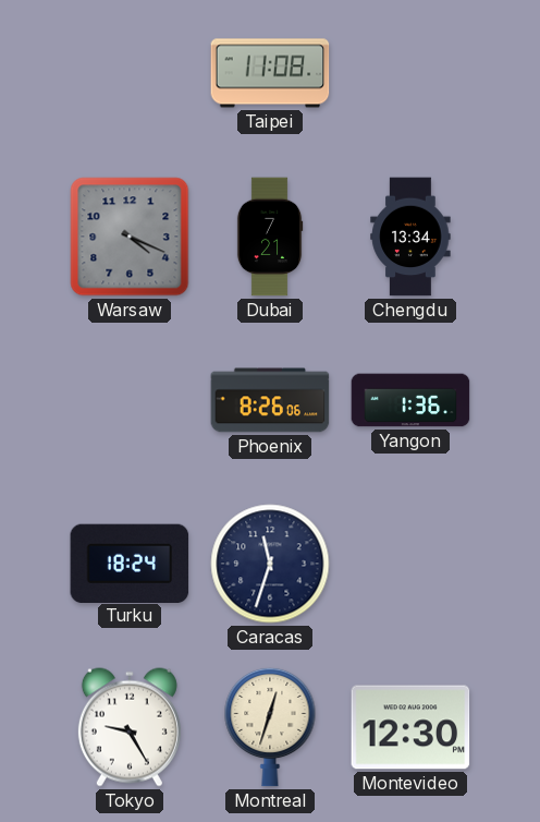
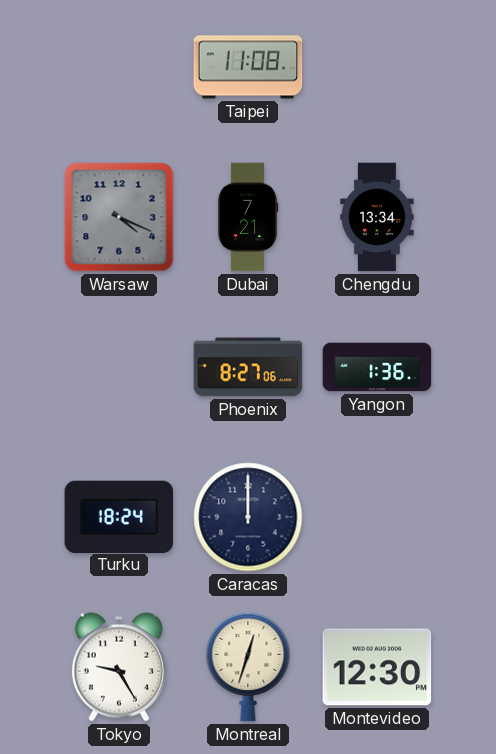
Phoenix: 8:26 -> 8:27 (248, 367)
Caracas: 11:33 -> 12:00 (248, 517)
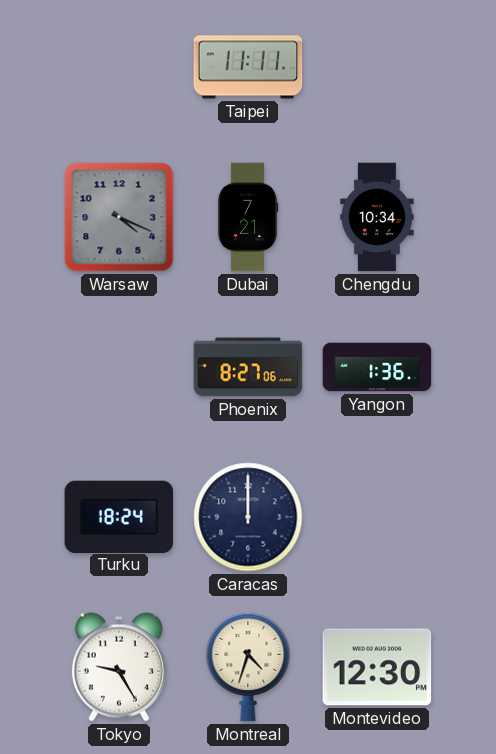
Taipei: 11:08 -> 11:11 (248, 67)
Chengdu: 13:34 -> 10:34 (377, 217)
Montreal: 12:33 -> 4:33 (248, 667)
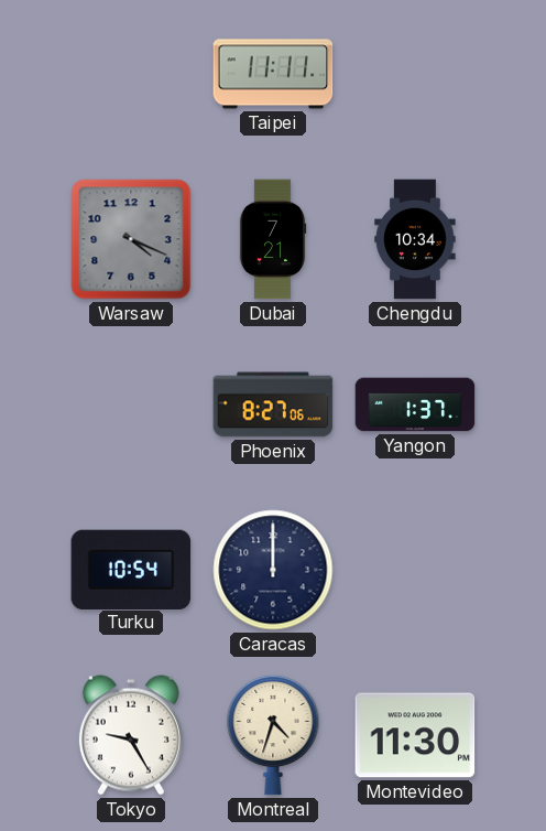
Yangon: 1:36 -> 1:37 (415, 404)
Turku: 18:24 -> 10:54 (131, 569)
Montevideo: 12:30 -> 11:30 (415, 735)
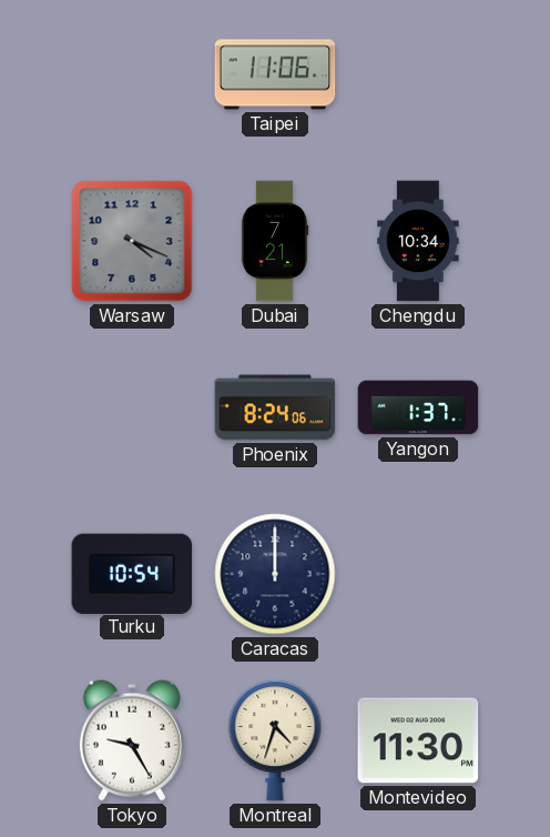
Taipei: 11:11 -> 11:06 (275, 74)
Phoenix: 8:27 -> 8:24 (275, 407)
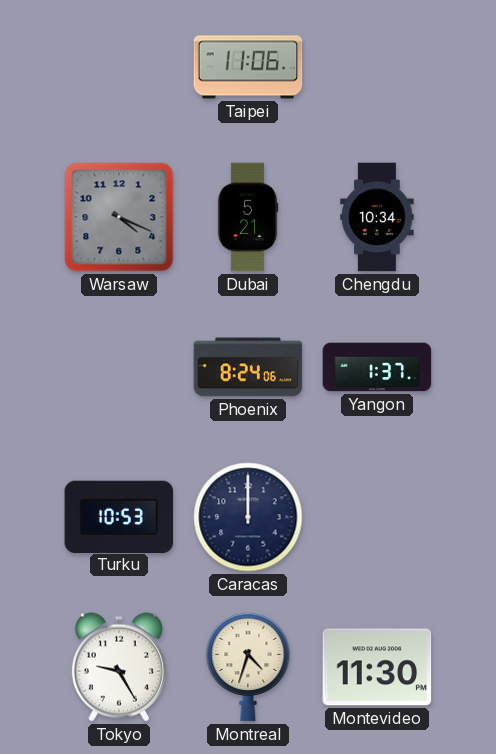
Dubai: 7:21 -> 5:21 (248, 217)
Turku: 10:54 -> 10:53 (119, 516)
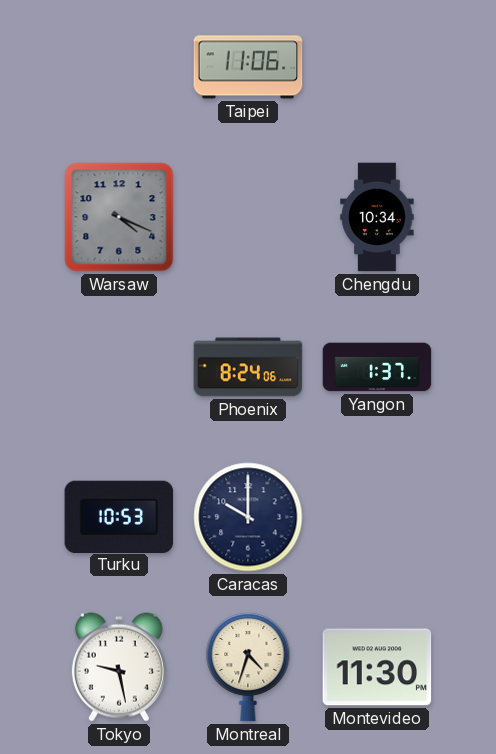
Dubai: 5:21 -> none (248, 217)
Caracas: 12:00 -> 10:00 (248, 517)
Tokyo: 9:25 -> 9:28 (119, 667)
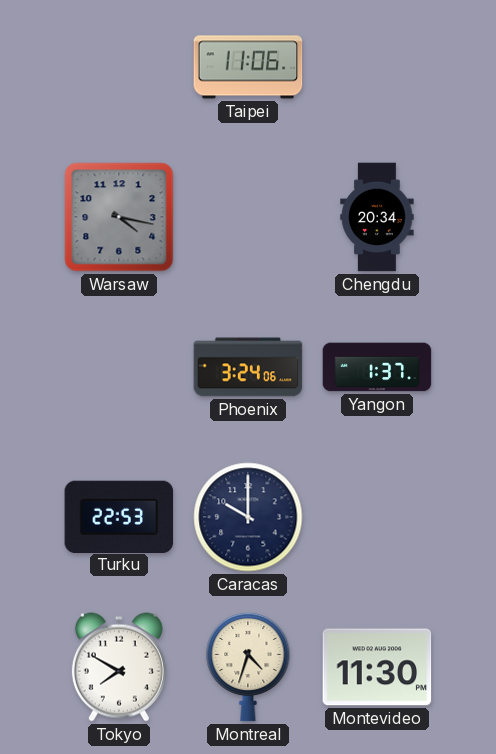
Warsaw: 4:19 -> 4:17 (119, 217)
Chengdu: 10:34 -> 20:34 (377, 217)
Phoenix: 8:24 -> 3:24 (248, 367)
Turku: 10:53 -> 22:53 (119, 516)
Tokyo: 9:28 -> 7:50 (119, 667)
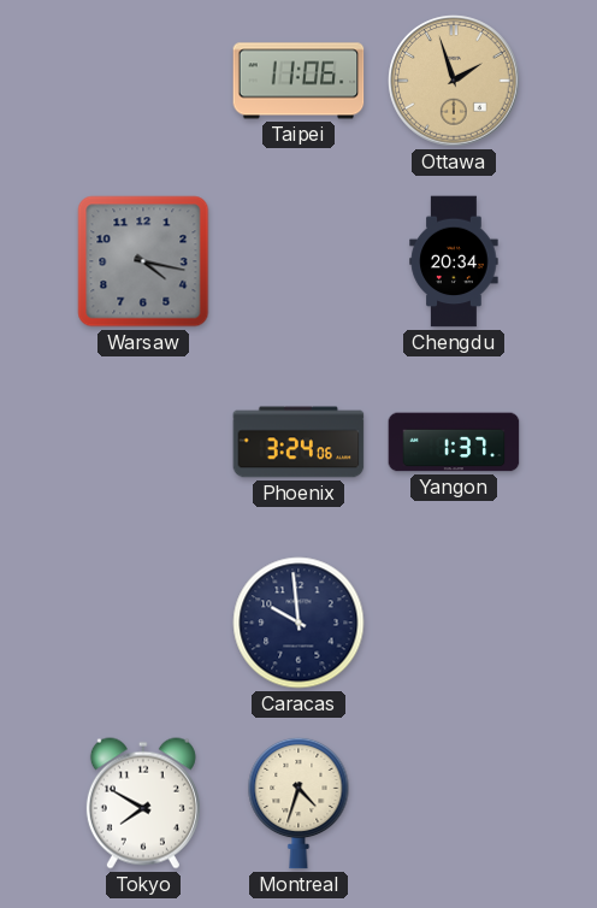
Ottawa: none -> 1:57 (454, 81)
Turku: 22:53 -> none (119, 516)
Caracas: 10:00 -> 9:59 (298, 623)
Montevideo: 11:30 -> none (377, 667)
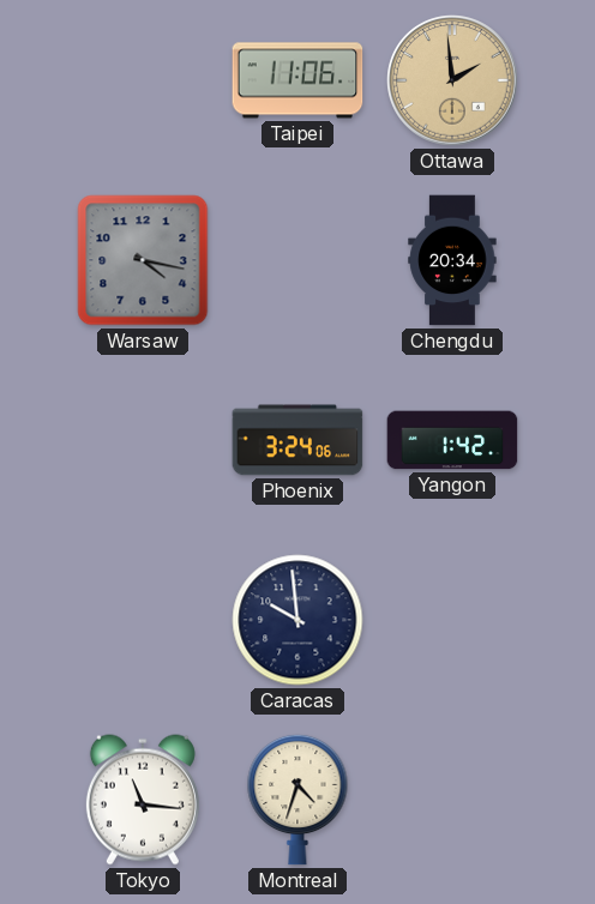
Ottawa: 1:57 -> 1:59 (452, 80)
Yangon: 1:37 -> 1:42 (452, 440)
Tokyo: 7:50 -> 11:16 (143, 800)
